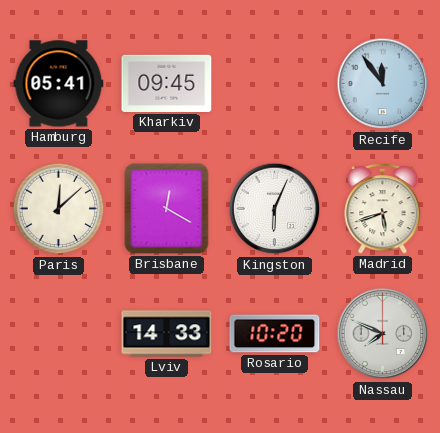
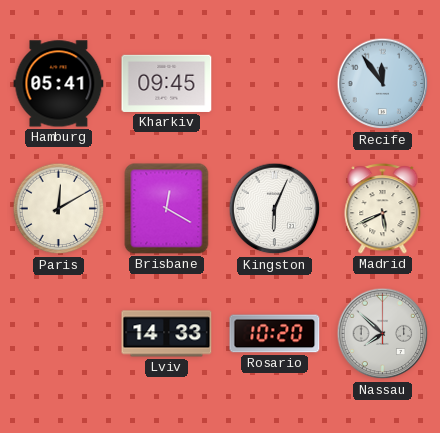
Paris: 12:08 -> 12:10 (59, 209)
Madrid: 5:42 -> 5:41 (383, 209)
Nassau: 7:49 -> 7:52 (383, 334)
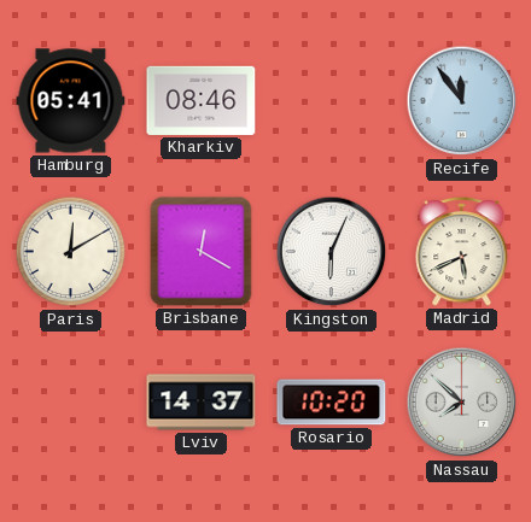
Kharkiv: 09:45 -> 08:46 (202, 100)
Lviv: 14:33 -> 14:37 (202, 403)
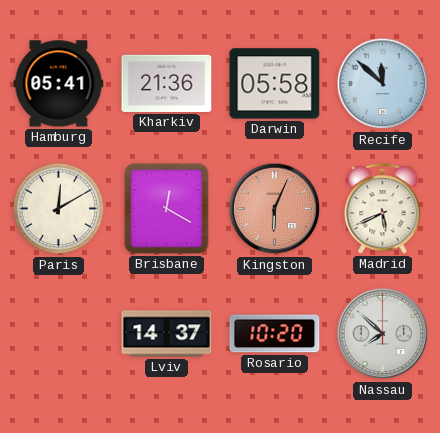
Kharkiv: 08:46 -> 21:36 (167, 83)
Darwin: none -> 05:58 (275, 84)
Recife: 11:54 -> 11:52 (383, 84)
Kingston dial: white -> salmon (275, 209)
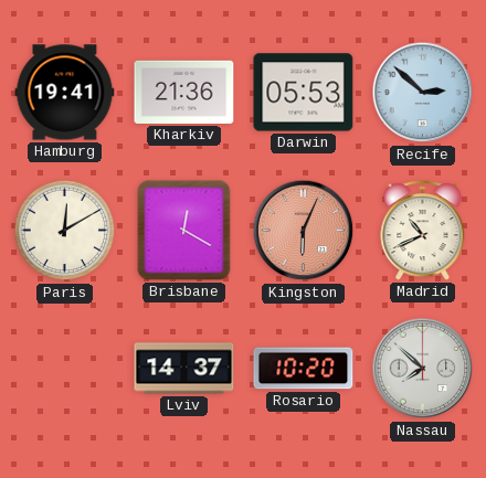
Hamburg: 05:41 -> 19:41 (65, 93)
Darwin: 05:58 -> 05:53 (304, 93)
Recife: 11:52 -> 2:52 (423, 93)
Madrid: 5:41 -> 10:41 (423, 231)
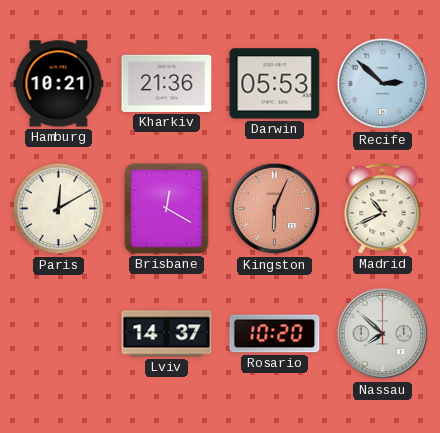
Hamburg: 19:41 -> 10:21 (59, 84)
